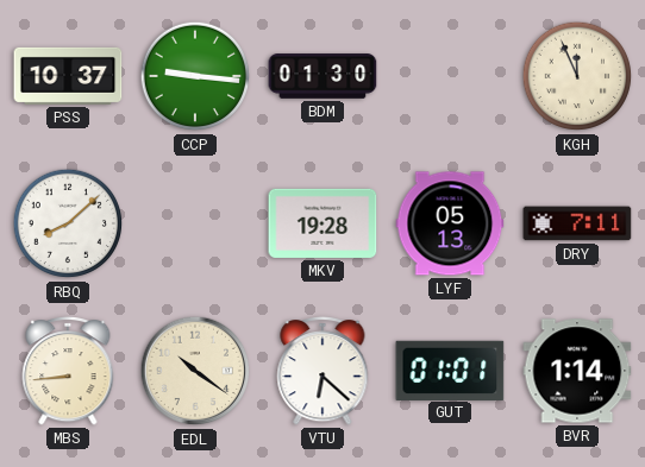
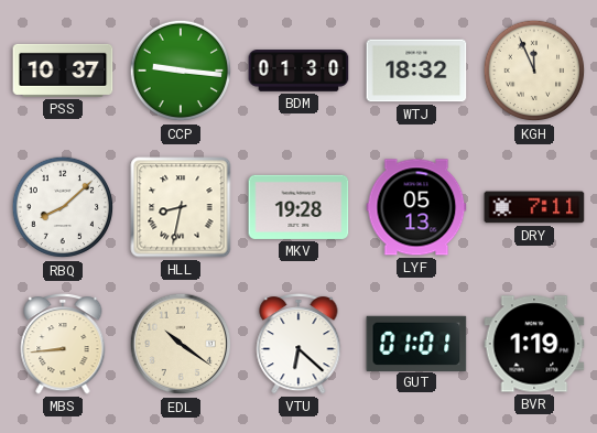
WTJ: none -> 18:32 (416, 71)
HLL: none -> 8:32 (181, 207)
BVR: 1:14 -> 1:19 (534, 344)
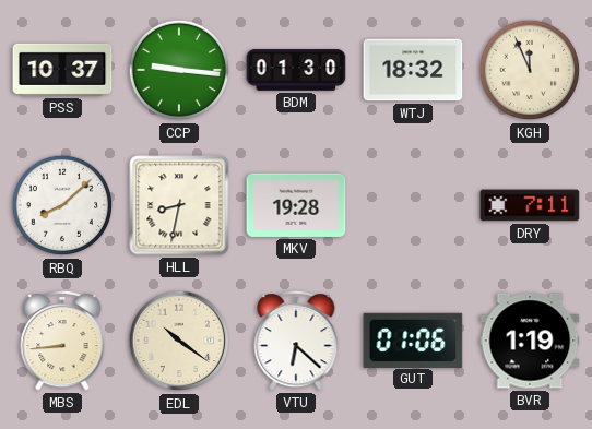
LYF: 05:13 -> none (416, 207)
GUT: 01:01 -> 01:06 (413, 339)
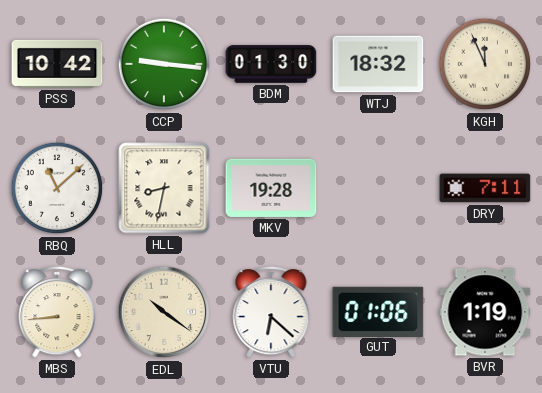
PSS: 10:37 -> 10:42 (57, 64)
RBQ: 8:08 -> 11:08 (57, 188)
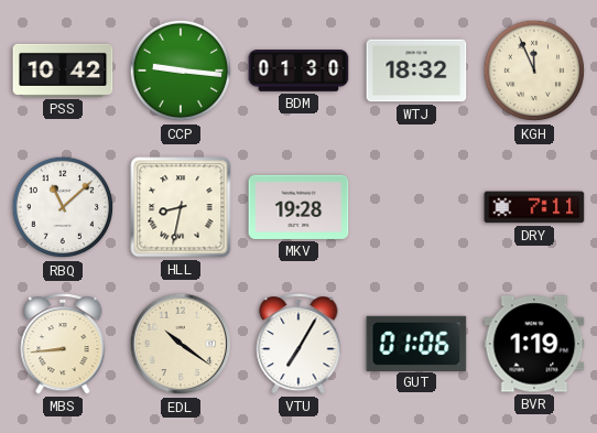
VTU: 6:22 -> 7:05 (298, 344)
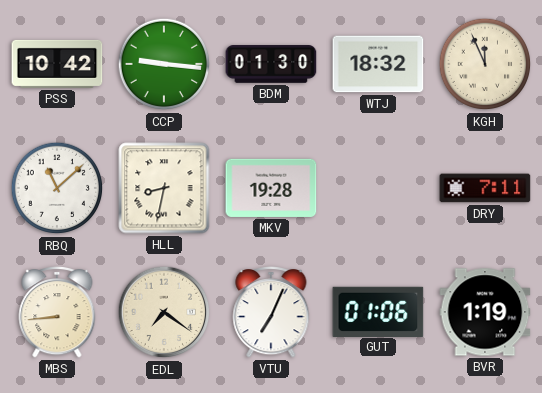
EDL: 10:21 -> 7:21 (164, 312)
VTU: 7:05 -> 7:04 (271, 312)
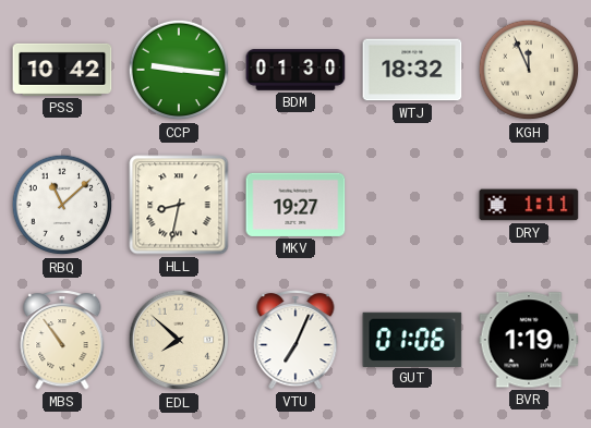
MKV: 19:28 -> 19:27 (295, 205)
DRY: 7:11 -> 1:11 (529, 205)
MBS: 8:44 -> 10:54 (62, 340)
EDL: 7:21 -> 7:52 (179, 340)
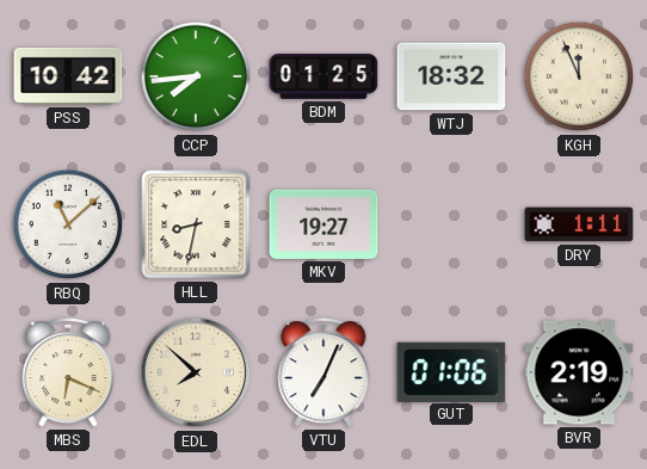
CCP: 9:16 -> 7:44 (196, 76)
BDM: 01:30 -> 01:25 (323, 76)
MBS: 10:54 -> 6:19 (68, 372)
BVR: 1:19 -> 2:19 (579, 372)
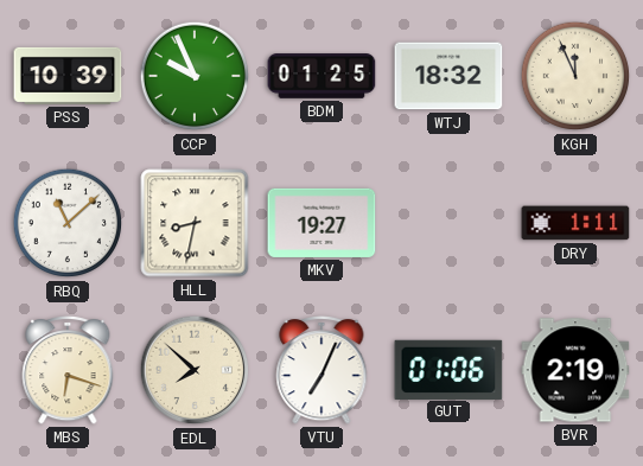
PSS: 10:42 -> 10:39 (68, 76)
CCP: 7:44 -> 9:56 (195, 76)
MBS: 6:19 -> 6:18 (68, 370)
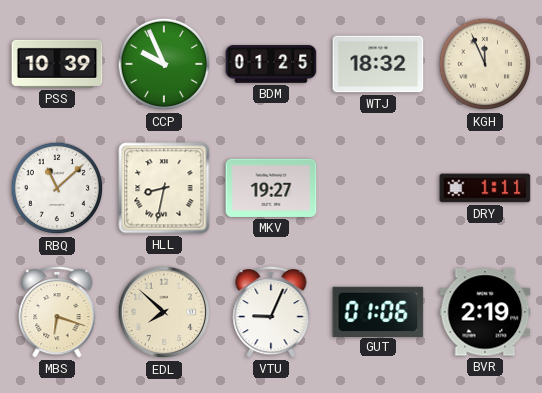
VTU: 7:04 -> 9:04 (271, 312)
